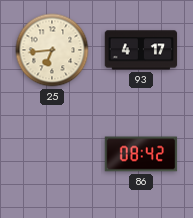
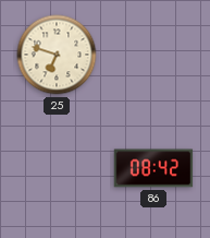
25: 6:44 -> 6:48 (57, 55)
93: 4:17 -> none (141, 50)
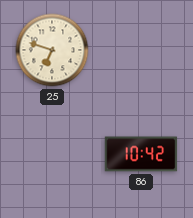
86: 08:42 -> 10:42 (141, 154)
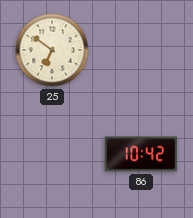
25: 6:48 -> 6:51 (52, 50)
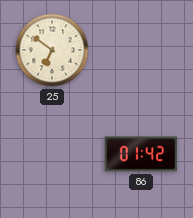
86: 10:42 -> 01:42 (141, 154)
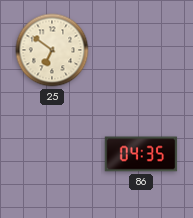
86: 01:42 -> 04:35 (141, 154)
